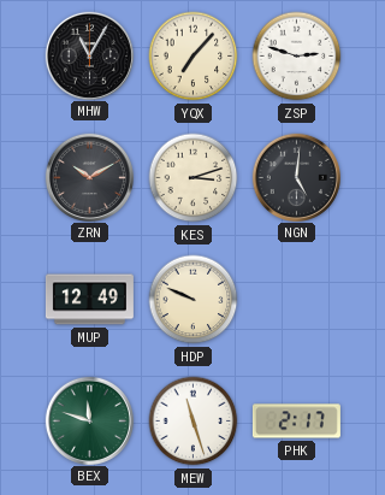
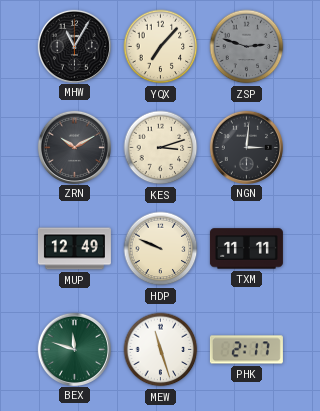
ZSP dial: white -> grey (247, 47)
NGN: 5:01 -> 3:01 (246, 147)
TXM: none -> 11:11 (246, 249)
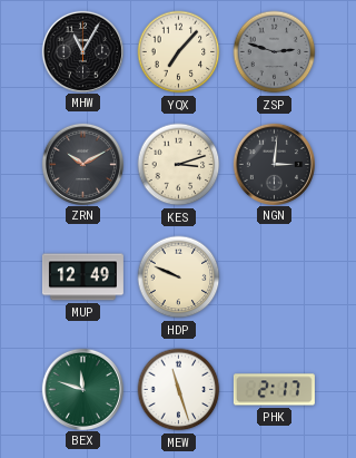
TXM: 11:11 -> none (246, 249)
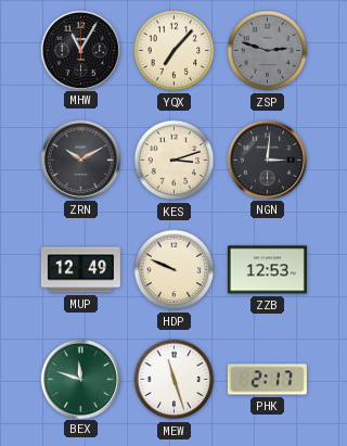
ZZB: none -> 12:53 (267, 270)
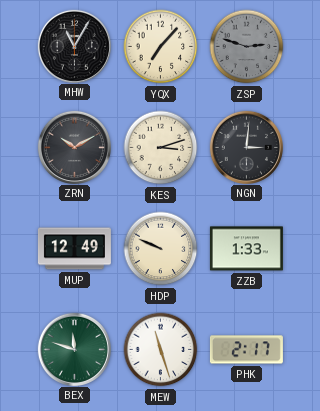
ZZB: 12:53 -> 1:33 (246, 249)
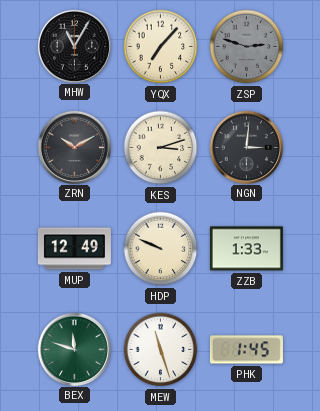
PHK: 2:17 -> 1:45 (246, 350)
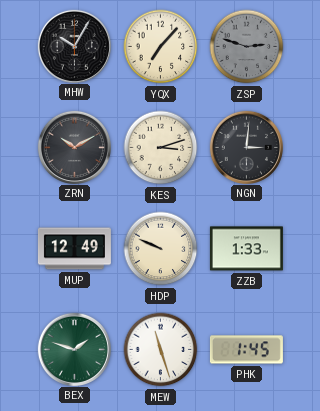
MHW: 11:05 -> 10:05 (74, 46)
BEX: 11:48 -> 1:48 (74, 349)
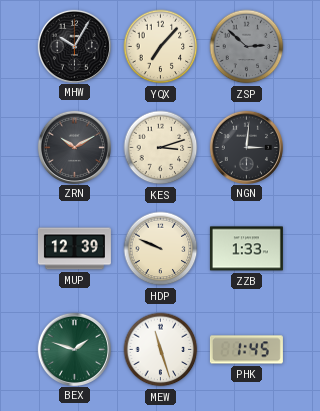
ZSP: 2:48 -> 2:52 (247, 47)
MUP: 12:49 -> 12:39 (74, 249)
